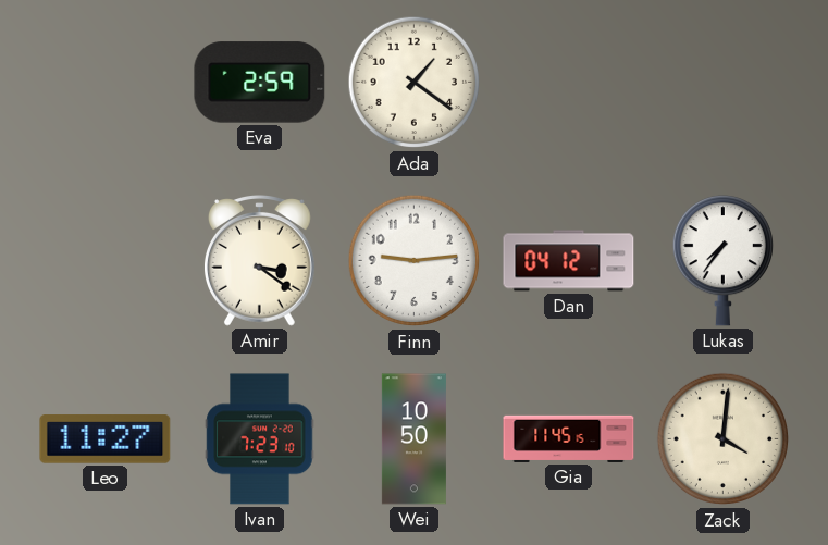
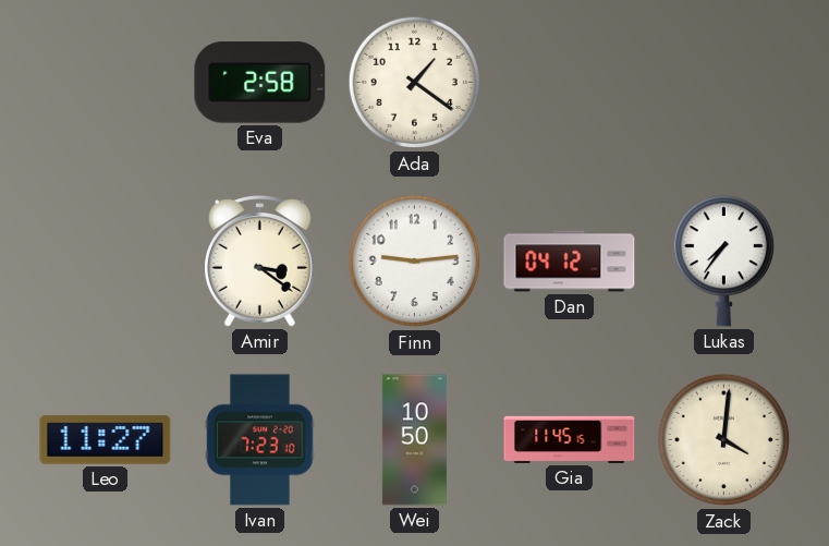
Eva: 2:59 -> 2:58 (260, 83)
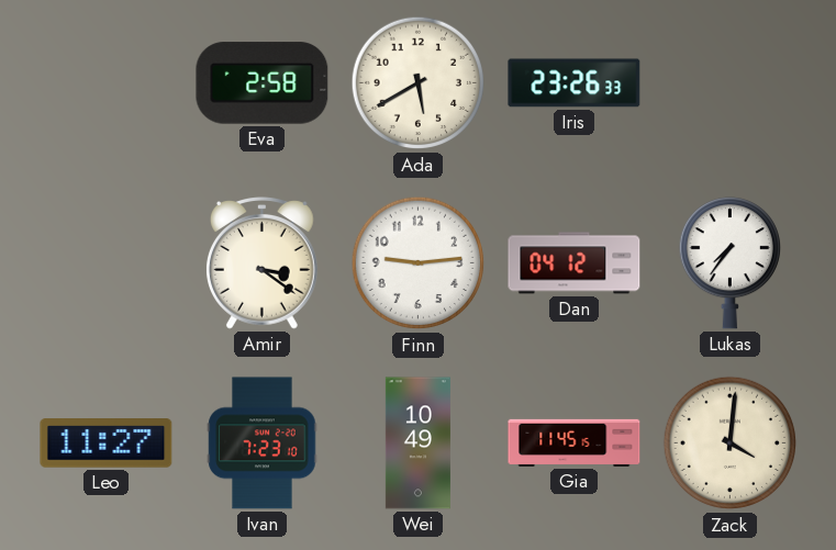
Ada: 1:21 -> 5:40 (419, 83)
Iris: none -> 23:26 (575, 83)
Wei: 10:50 -> 10:49 (417, 444)
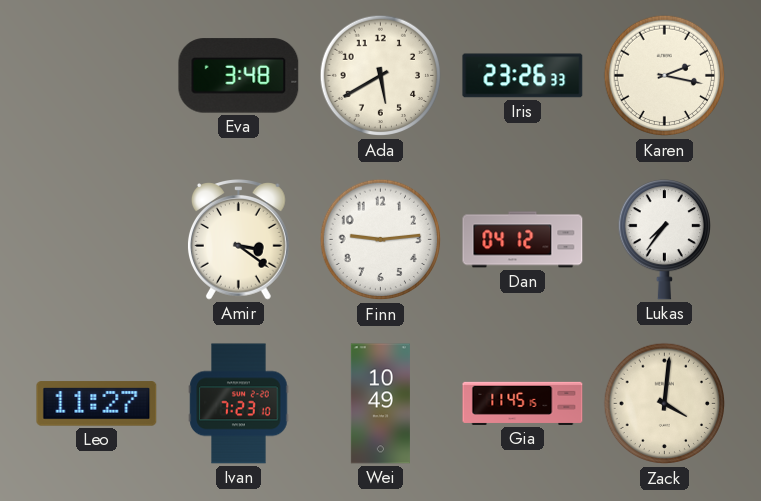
Eva: 2:58 -> 3:48 (239, 76)
Karen: none -> 2:17 (665, 76)
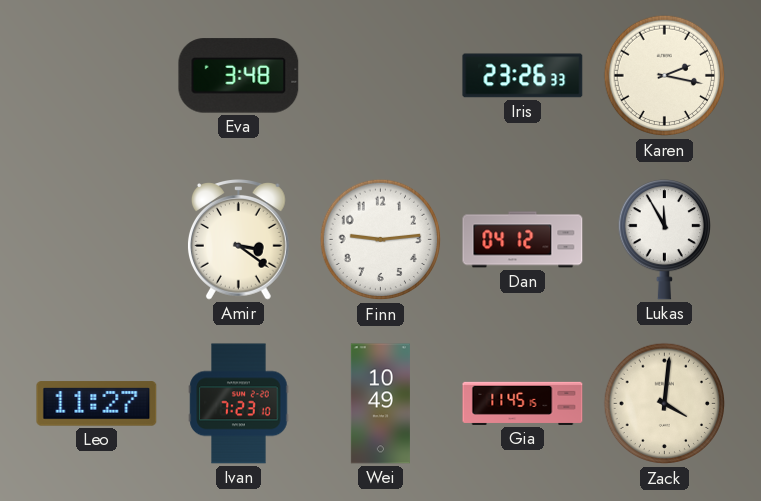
Ada: 5:40 -> none (381, 76)
Lukas: 7:36 -> 11:55 (664, 240)
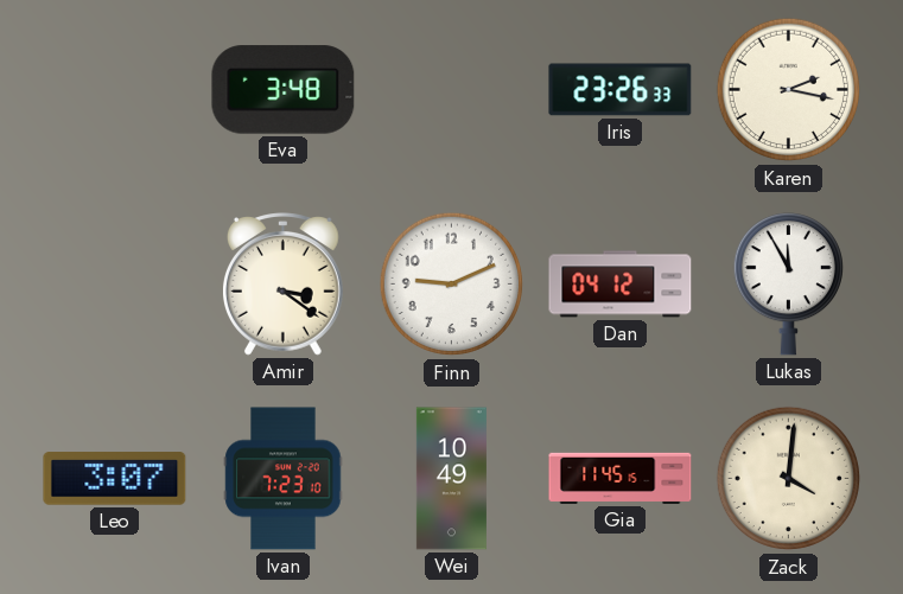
Finn: 9:14 -> 9:11 (452, 285)
Leo: 11:27 -> 3:07 (115, 479)
